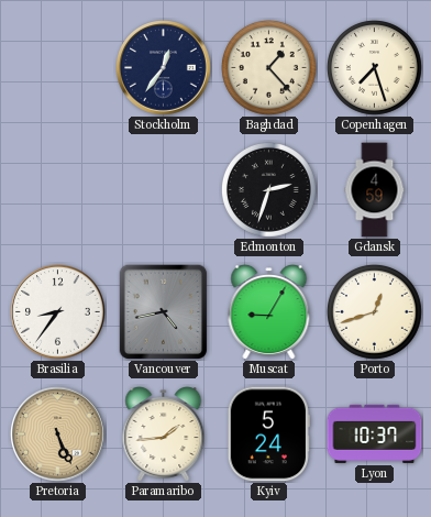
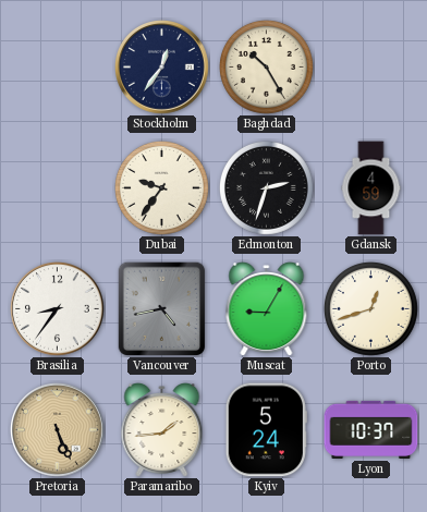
Baghdad: 1:23 -> 10:25 (266, 66)
Copenhagen: 7:27 -> none (374, 67)
Dubai: none -> 9:36 (161, 187)
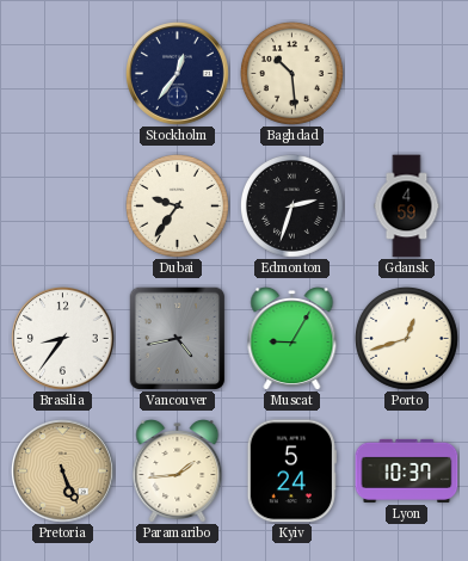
Baghdad: 10:25 -> 10:29 (291, 73)
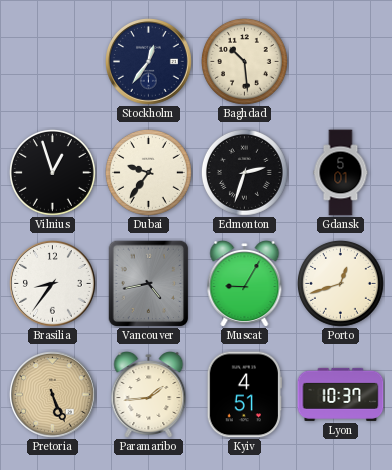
Vilnius: none -> 12:57 (52, 172)
Gdansk: 4:59 -> 5:01 (341, 173)
Kyiv: 5:24 -> 4:51 (244, 395)
